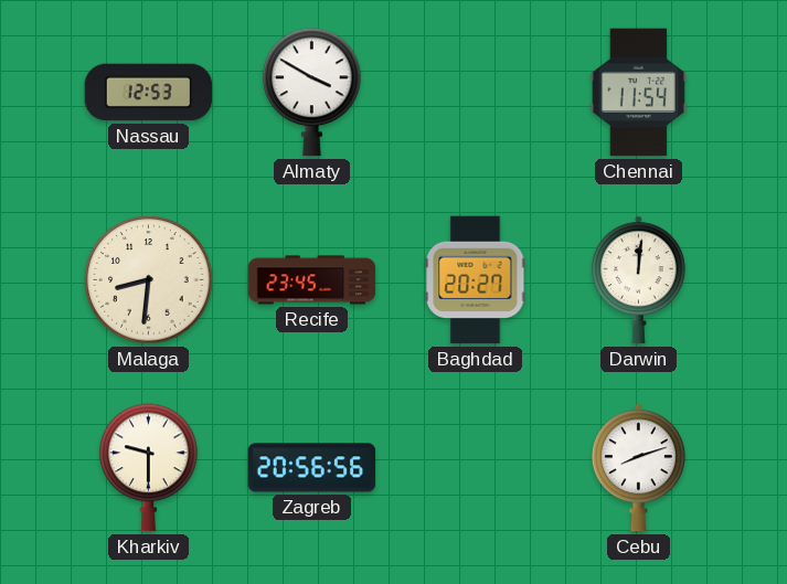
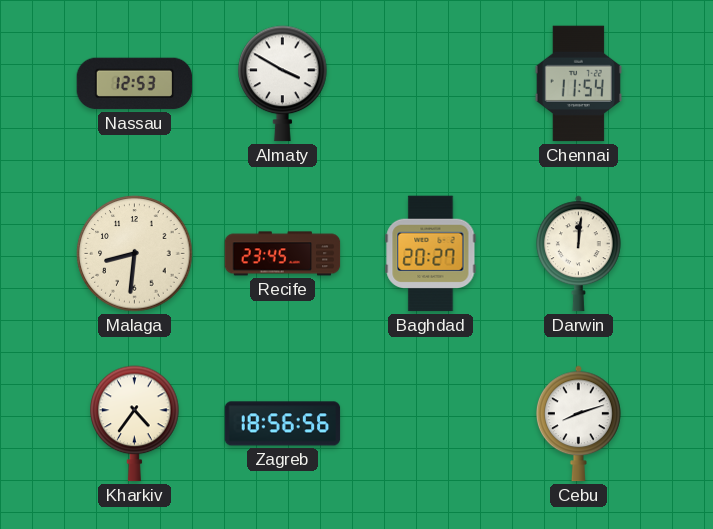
Kharkiv: 9:30 -> 4:36 (135, 424)
Zagreb: 20:56 -> 18:56 (283, 424)
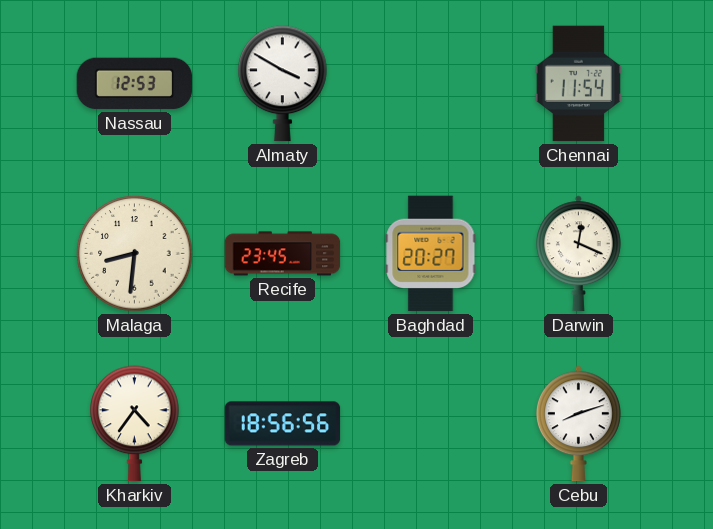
Darwin: 12:01 -> 12:19 (579, 254)
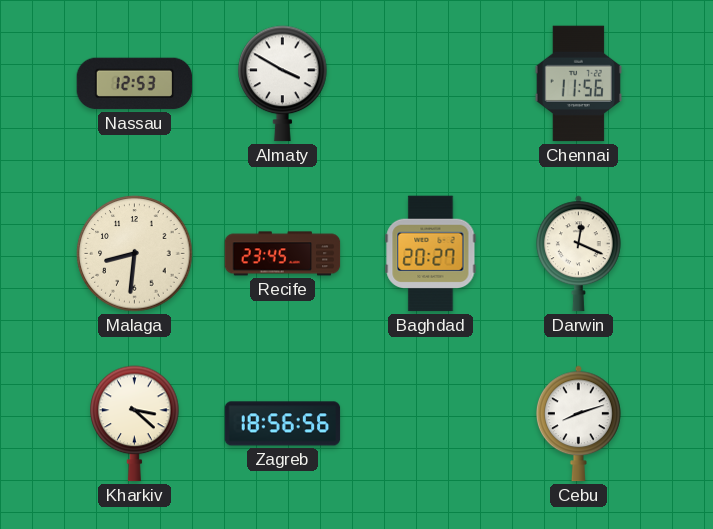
Chennai: 11:54 -> 11:56 (578, 84)
Kharkiv: 4:36 -> 3:22 (135, 424)
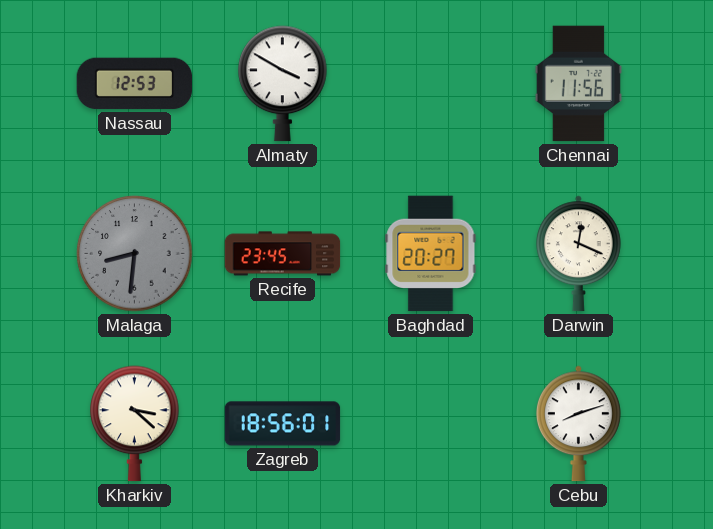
Malaga dial: cream -> grey (135, 254)
Zagreb: 18:56:56 -> 18:56:01 (283, 424)
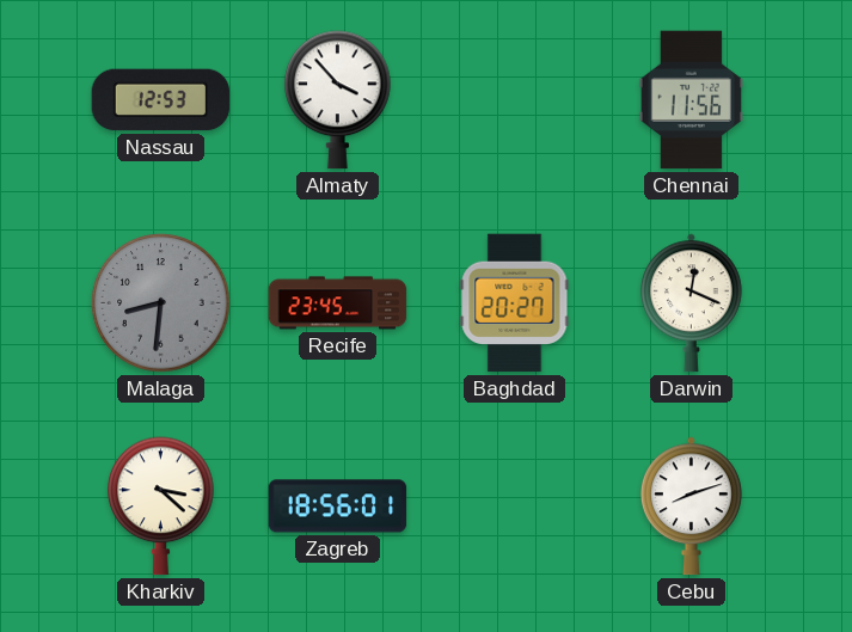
Almaty: 3:50 -> 3:53 (338, 100)
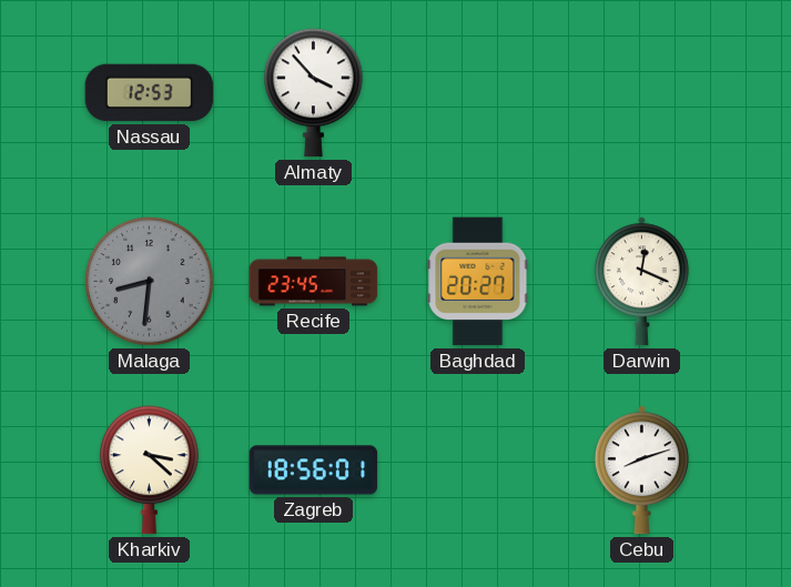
Chennai: 11:56 -> none (691, 100)
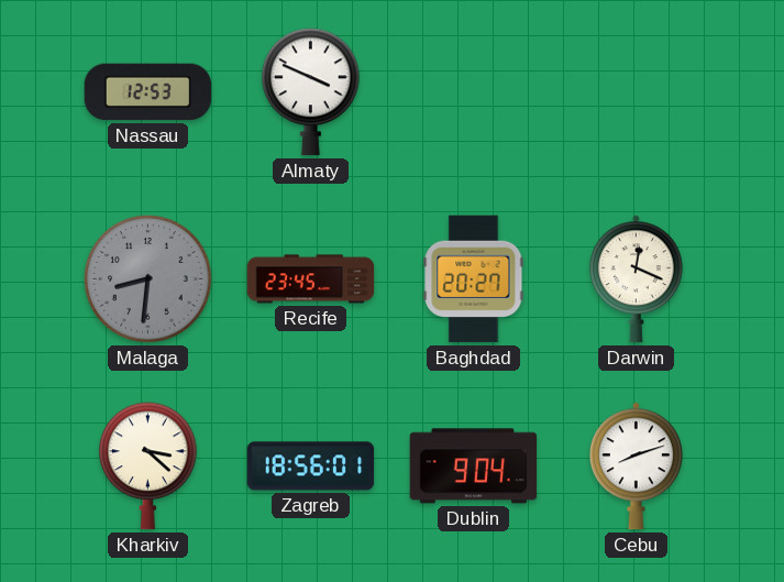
Almaty: 3:53 -> 3:49 (311, 92)
Dublin: none -> 9:04 (474, 466)
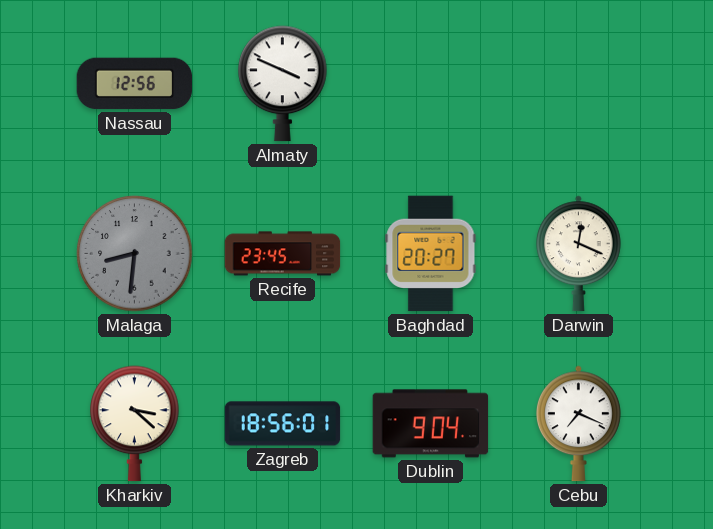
Nassau: 12:53 -> 12:56 (135, 84)
Cebu: 8:12 -> 7:19 (579, 424)
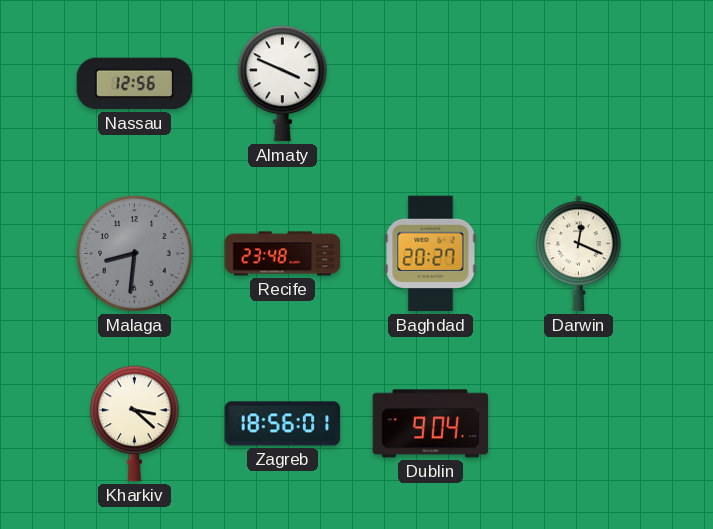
Recife: 23:45 -> 23:48 (283, 254)
Cebu: 7:19 -> none (579, 424)
